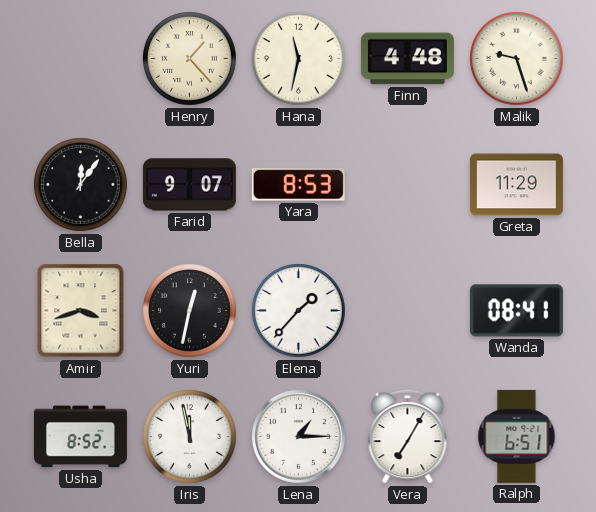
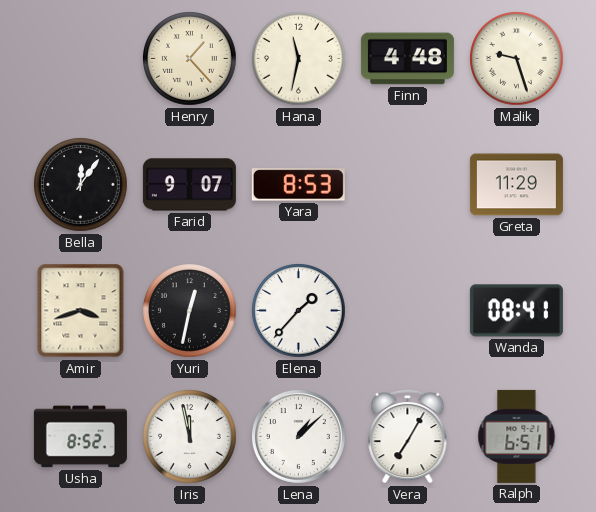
Lena: 1:15 -> 1:08 (298, 436)
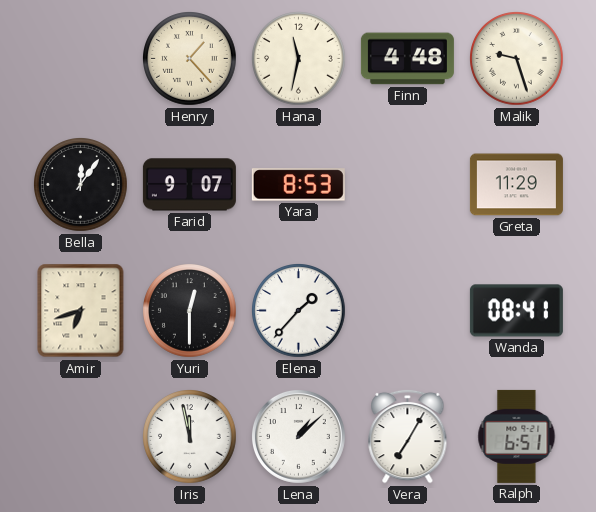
Amir: 3:42 -> 6:42 (81, 311)
Yuri: 12:32 -> 12:30 (190, 311)
Usha: 8:52 -> none (80, 437)
